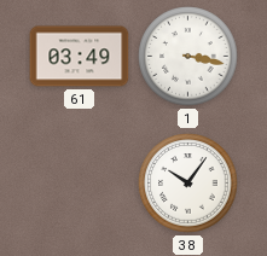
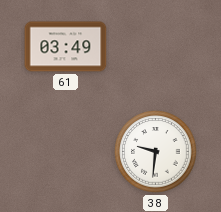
1: 3:17 -> none (188, 57)
38: 10:06 -> 9:31 (156, 152)
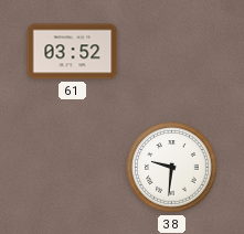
61: 03:49 -> 03:52 (73, 52)
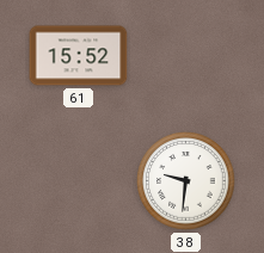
61: 03:52 -> 15:52 (79, 56)
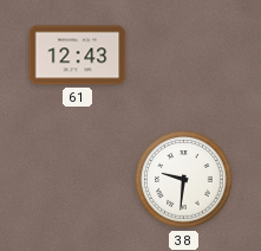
61: 15:52 -> 12:43 (78, 56)
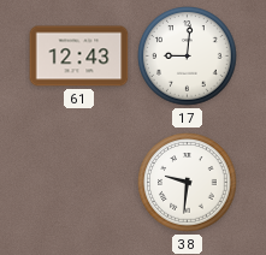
17: none -> 9:01 (188, 57)
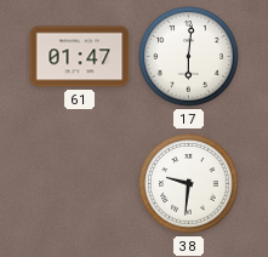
61: 12:43 -> 01:47 (80, 57)
17: 9:01 -> 6:01 (189, 57)
